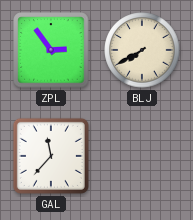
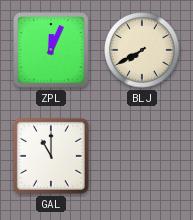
ZPL: 2:54 -> 12:04 (51, 50)
GAL: 11:37 -> 11:00 (51, 156)
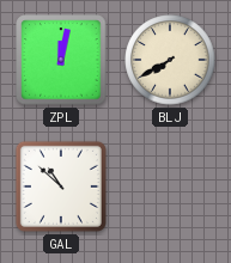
ZPL: 12:04 -> 12:02 (61, 60)
GAL: 11:00 -> 10:52 (61, 186)
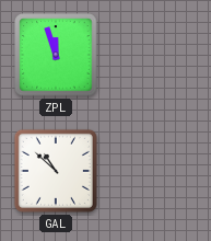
ZPL: 12:02 -> 11:57 (56, 55)
BLJ: 7:40 -> none (170, 60)
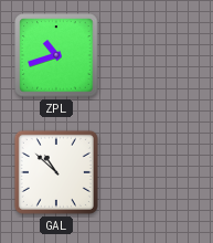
ZPL: 11:57 -> 10:42 (56, 55)
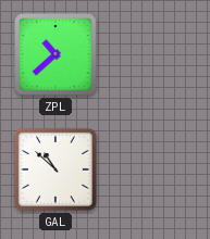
ZPL: 10:42 -> 10:38 (55, 54)
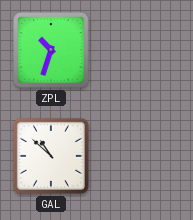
ZPL: 10:38 -> 10:33 (51, 50)
